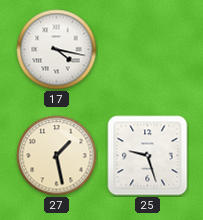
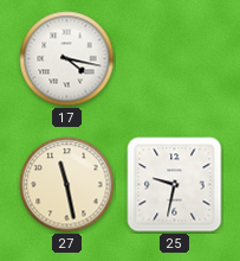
27: 1:28 -> 11:28 (67, 185)
25: 9:27 -> 9:32 (175, 185)
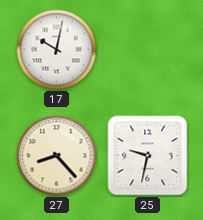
17: 4:17 -> 10:02 (57, 50)
27: 11:28 -> 8:23 (57, 156)
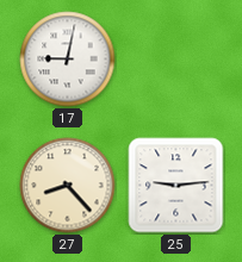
17: 10:02 -> 9:02 (68, 60)
25: 9:32 -> 9:14 (176, 186)
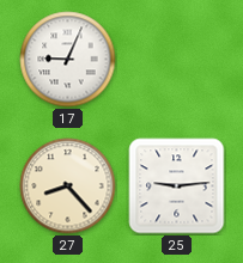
17: 9:02 -> 9:04 (68, 60)
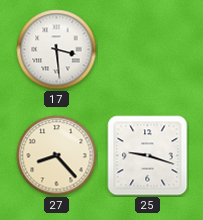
17: 9:04 -> 3:29 (57, 50)
25: 9:14 -> 9:18 (148, 156)
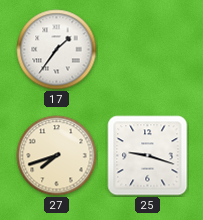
17: 3:29 -> 1:36 (57, 50)
27: 8:23 -> 7:42 (57, 156)
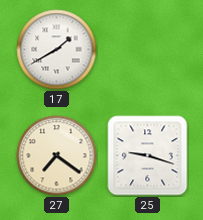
17: 1:36 -> 1:40 (57, 50)
27: 7:42 -> 7:21 (57, 156)
